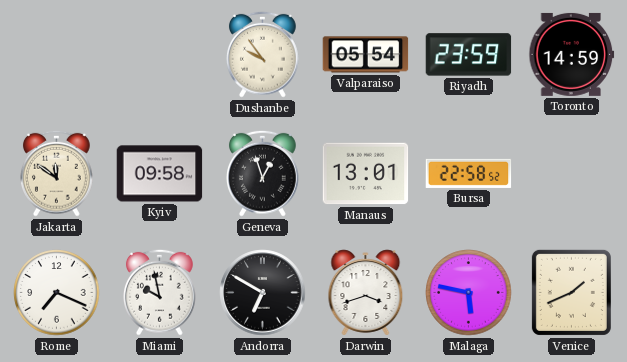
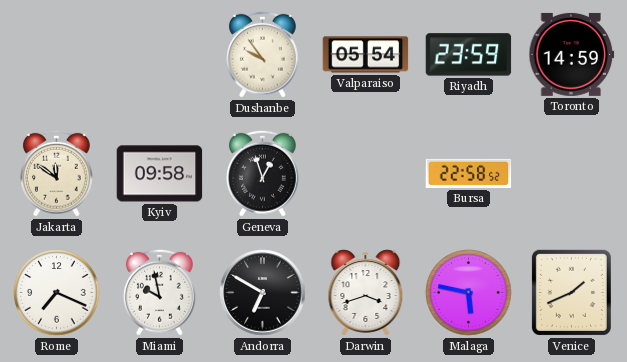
Manaus: 13:01 -> none (366, 174)
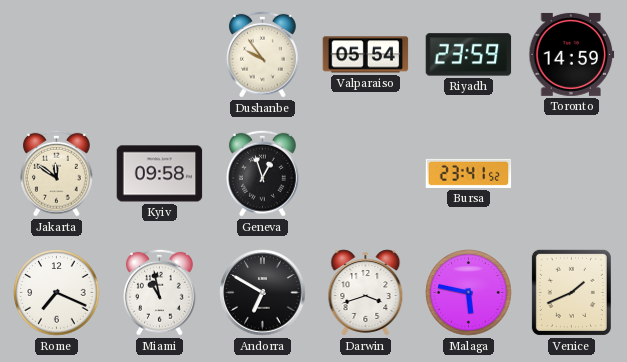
Bursa: 22:58 -> 23:41 (469, 173)
Miami: 9:58 -> 10:58 (160, 292)
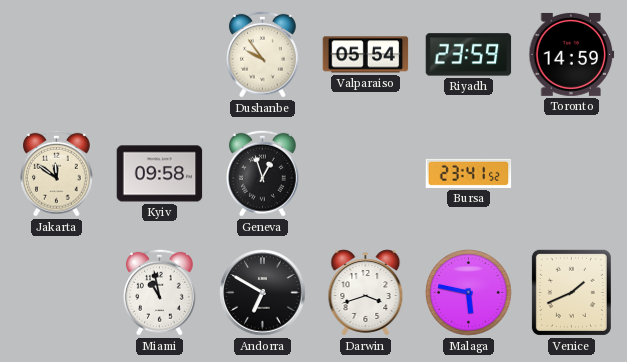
Rome: 7:19 -> none (57, 293)
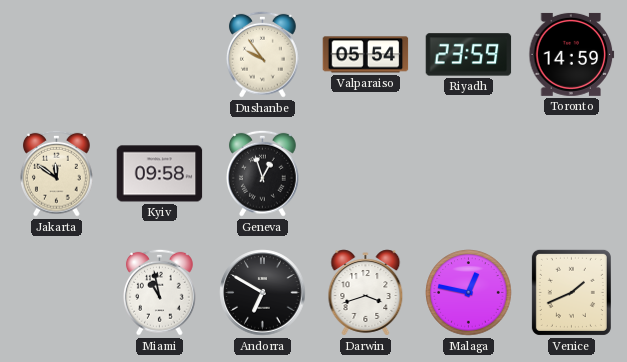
Bursa: 23:41 -> none (469, 173)
Malaga: 5:47 -> 12:47 (469, 293)
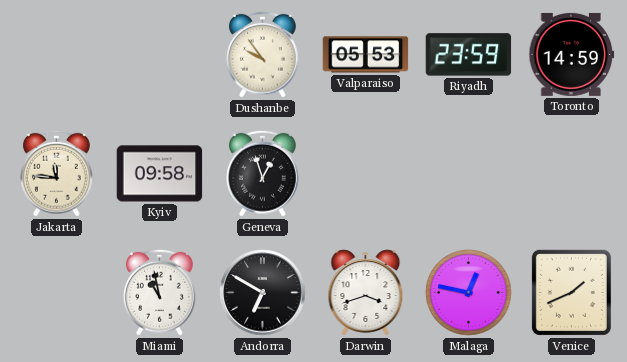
Valparaiso: 05:54 -> 05:53 (366, 55)
Jakarta: 11:51 -> 11:46 (57, 173)
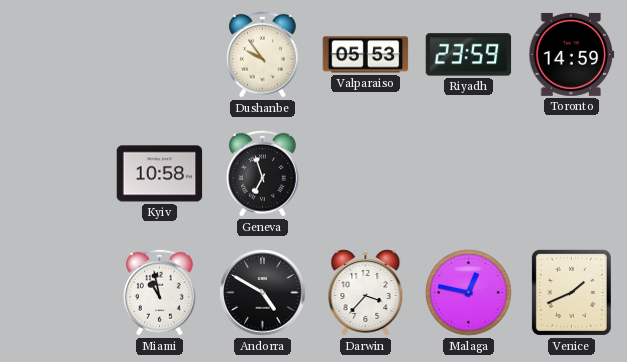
Jakarta: 11:46 -> none (57, 173)
Kyiv: 09:58 -> 10:58 (160, 174)
Geneva: 12:57 -> 6:57 (263, 173)
Andorra: 6:50 -> 4:50 (263, 293)
Darwin: 3:42 -> 3:37 (366, 293)
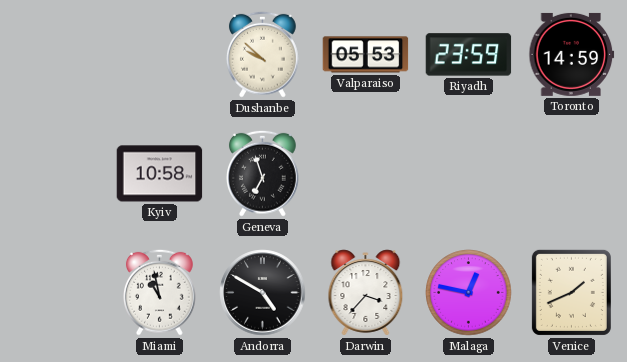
Dushanbe: 9:54 -> 9:52 (263, 54)
